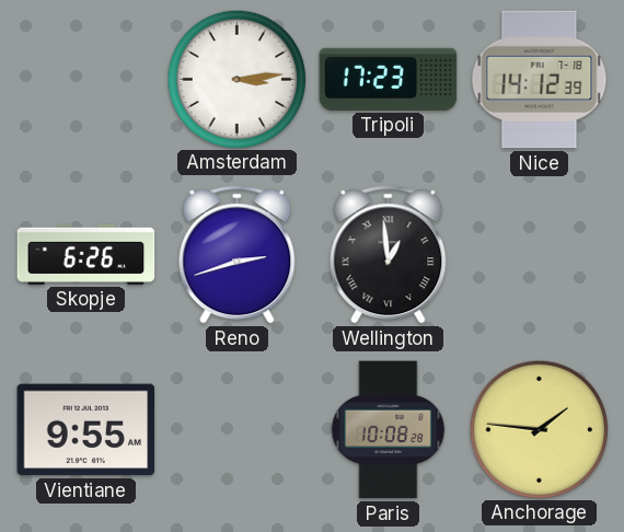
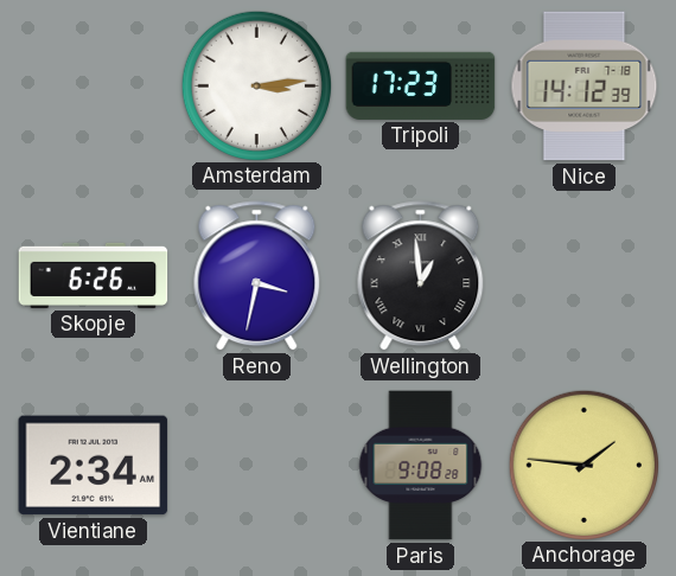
Reno: 2:42 -> 3:32 (257, 276)
Vientiane: 9:55 -> 2:34 (94, 466)
Paris: 10:08 -> 9:08 (421, 466)
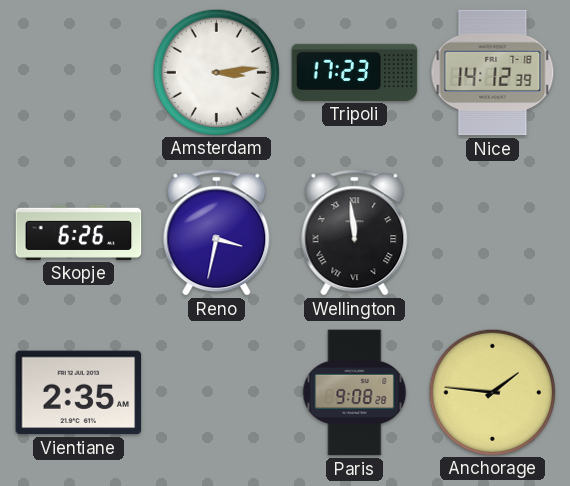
Wellington: 12:59 -> 11:59 (355, 233)
Vientiane: 2:34 -> 2:35 (79, 393)
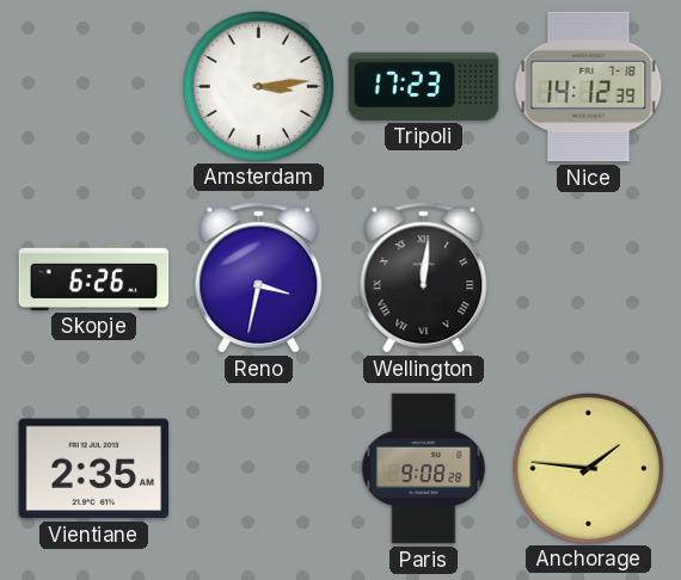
Wellington: 11:59 -> 12:01 (424, 278)
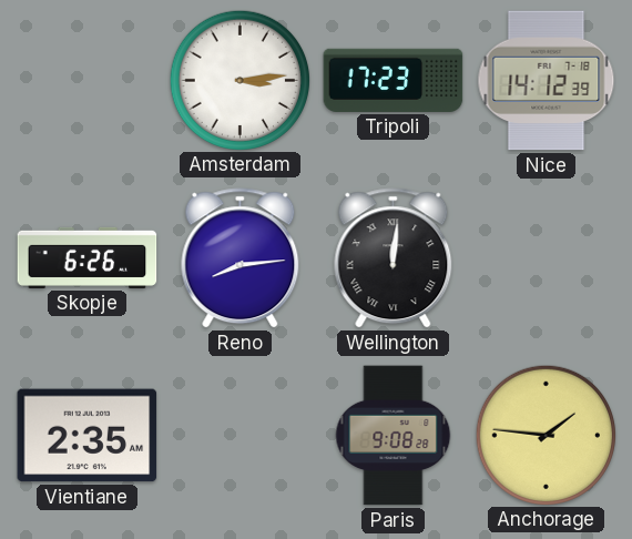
Reno: 3:32 -> 8:14 (241, 258)
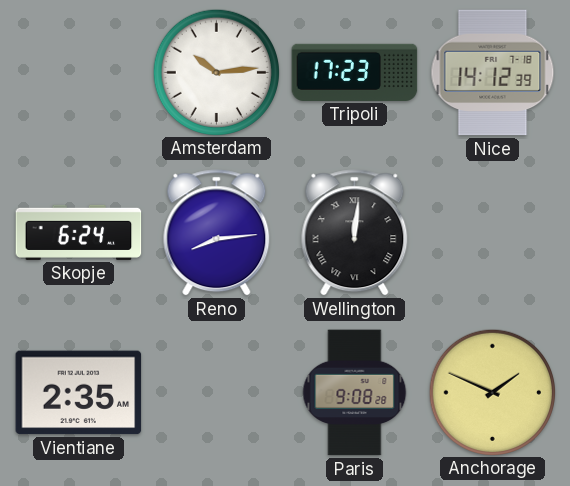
Amsterdam: 3:14 -> 10:14 (216, 72)
Skopje: 6:26 -> 6:24 (79, 232)
Anchorage: 1:46 -> 1:49 (492, 392)
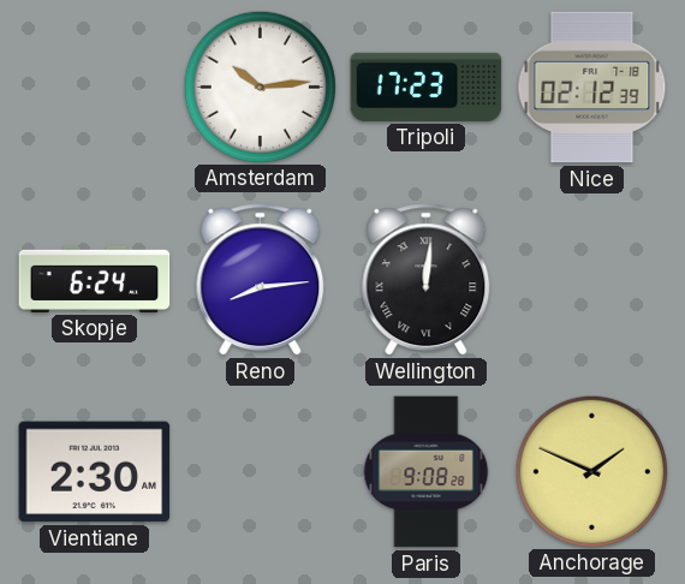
Nice: 14:12 -> 02:12 (592, 88)
Vientiane: 2:35 -> 2:30 (95, 472)
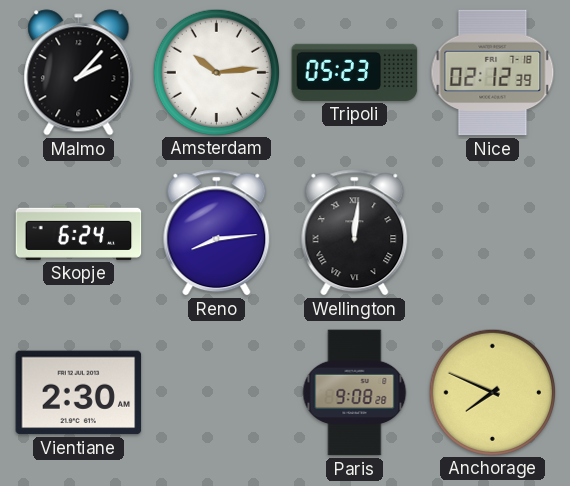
Malmo: none -> 2:07 (79, 73)
Tripoli: 17:23 -> 05:23 (355, 72)
Anchorage: 1:49 -> 7:49 (492, 392)
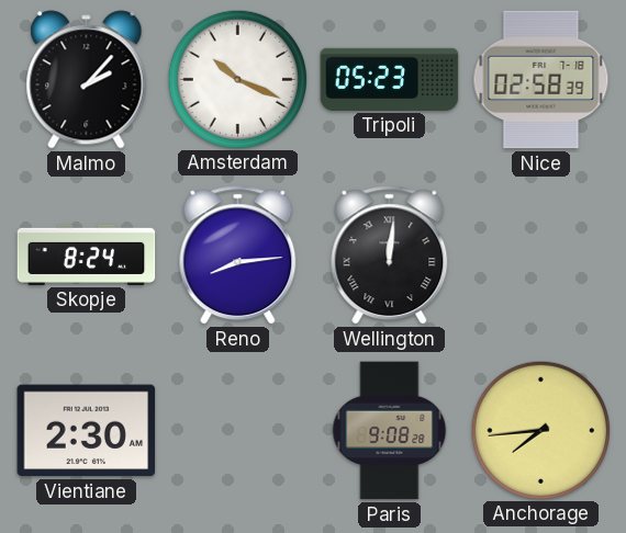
Amsterdam: 10:14 -> 10:19 (237, 79)
Nice: 02:12 -> 02:58 (541, 80)
Skopje: 6:24 -> 8:24 (87, 254)
Anchorage: 7:49 -> 7:44 (540, 430)
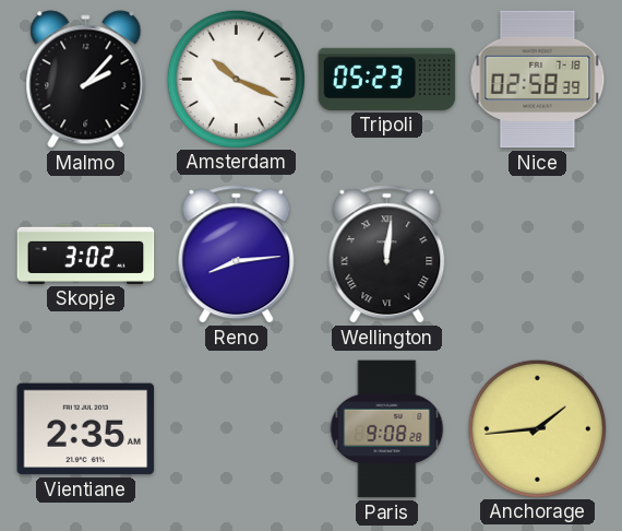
Skopje: 8:24 -> 3:02 (86, 253)
Vientiane: 2:30 -> 2:35 (86, 429)
Anchorage: 7:44 -> 1:44 (537, 428)
